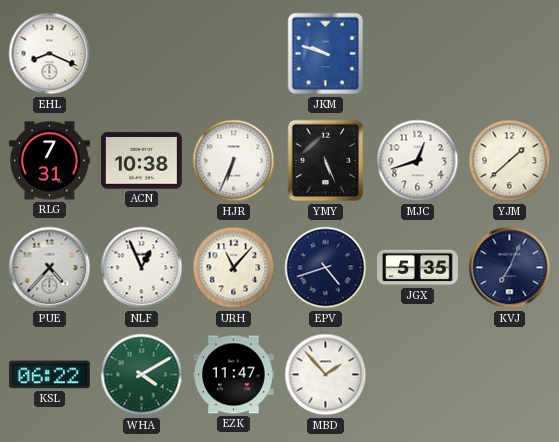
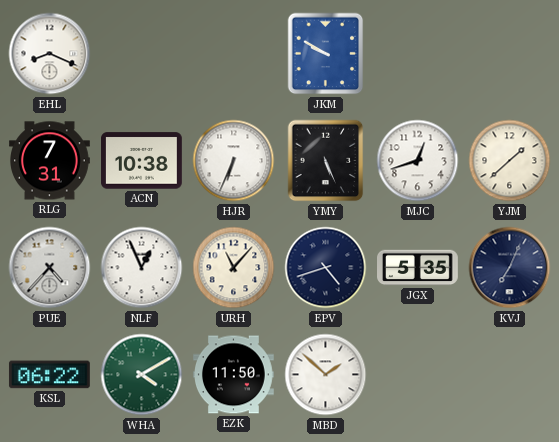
JKM: 9:48 -> 9:50 (326, 54)
EZK: 11:47 -> 11:50 (234, 375)
MBD: 1:53 -> 1:52 (326, 375)
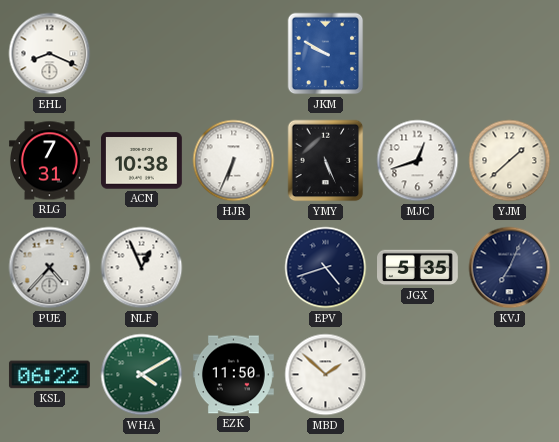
URH: 11:07 -> none (234, 268)
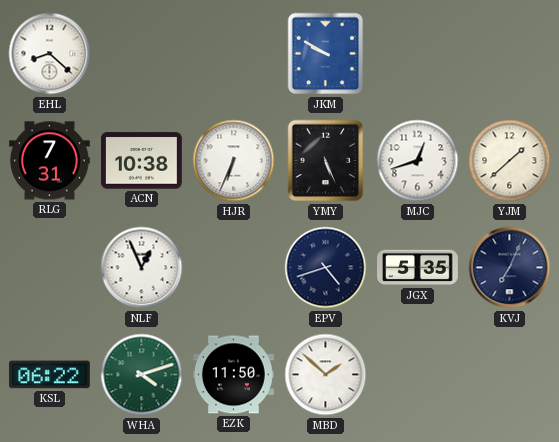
EHL: 8:19 -> 8:22 (50, 54)
PUE: 4:37 -> none (50, 268)
WHA: 4:10 -> 4:12 (142, 375)
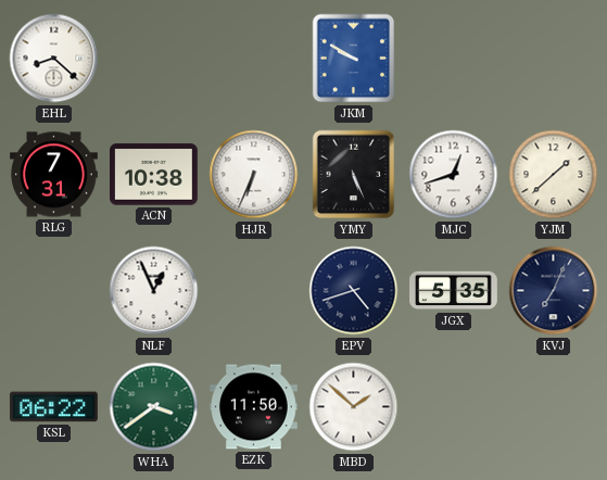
WHA: 4:12 -> 3:39 (154, 407)
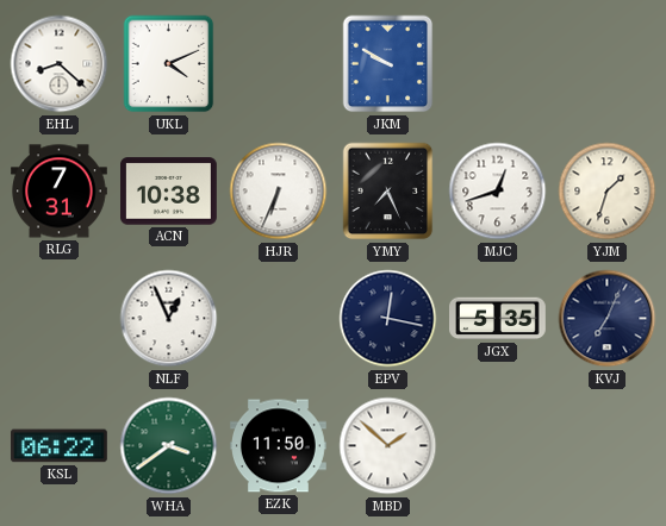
UKL: none -> 4:11 (169, 64)
YMY: 5:26 -> 7:26 (388, 192)
YJM: 1:38 -> 1:33 (608, 192)
EPV: 4:42 -> 12:17 (388, 319)
